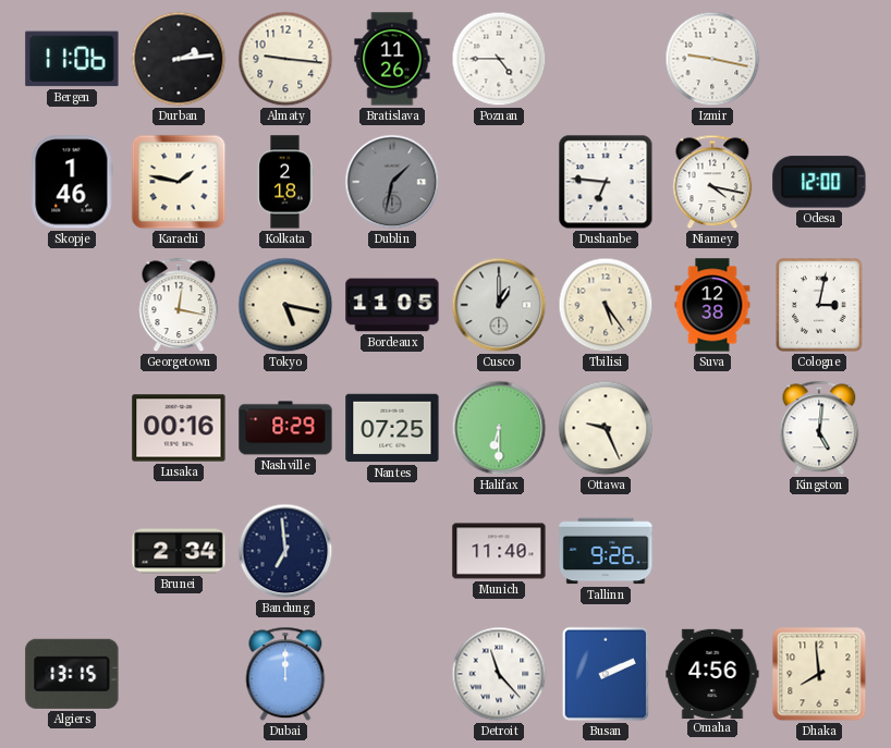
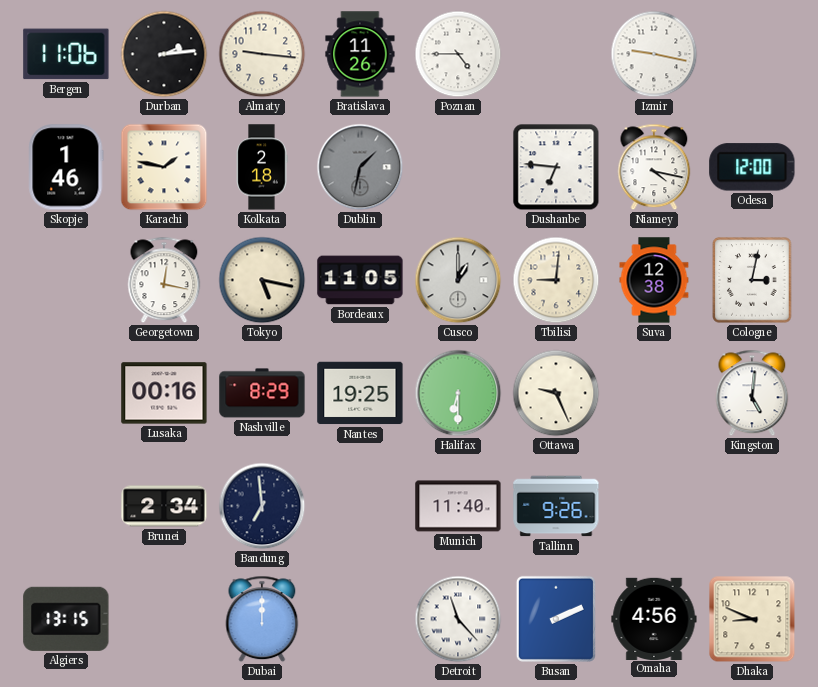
Tbilisi: 5:24 -> 9:01 (556, 280)
Nantes: 07:25 -> 19:25 (360, 393)
Dhaka: 7:59 -> 8:49 (752, 619)
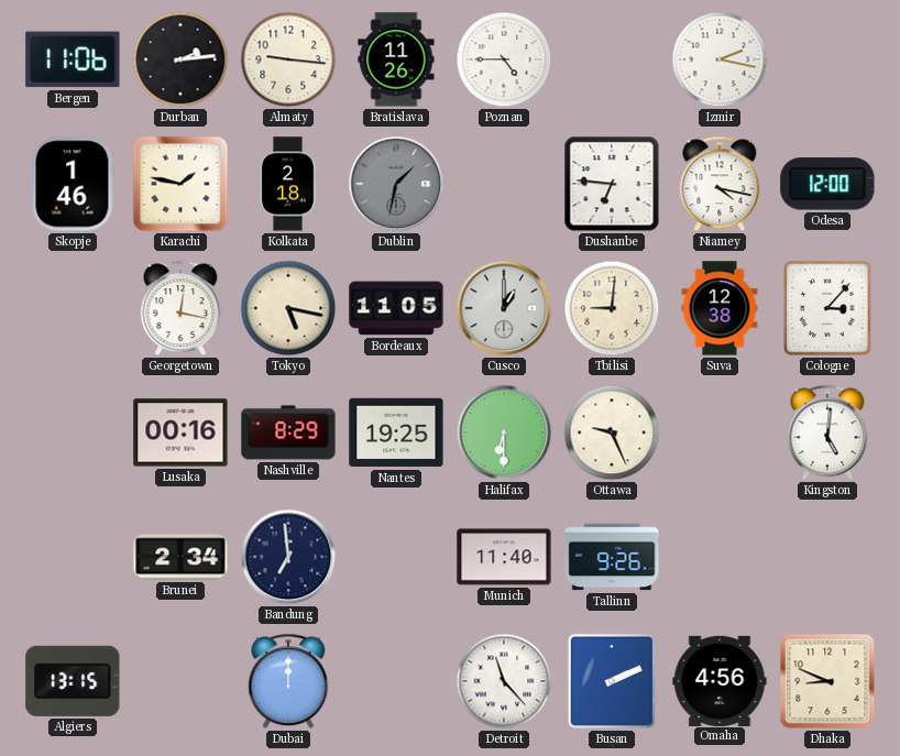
Izmir: 9:17 -> 2:17 (720, 59)
Cologne: 3:02 -> 3:07 (827, 308)
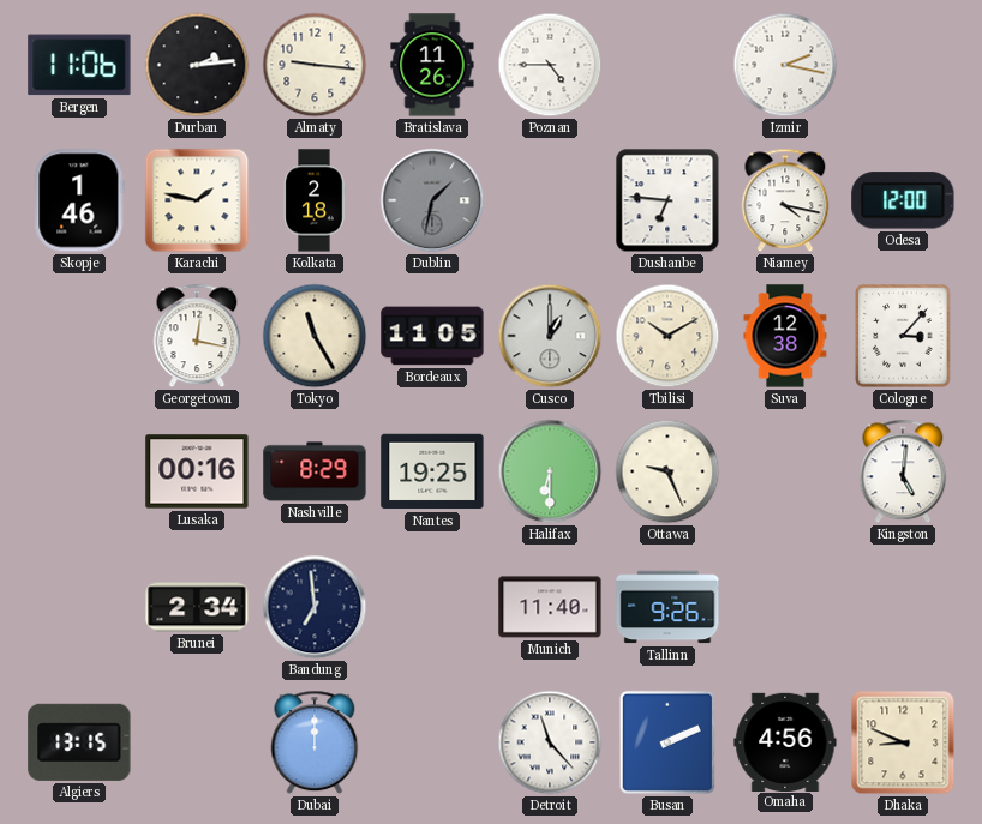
Tokyo: 5:17 -> 11:25 (315, 336)
Tbilisi: 9:01 -> 10:10 (667, 336)
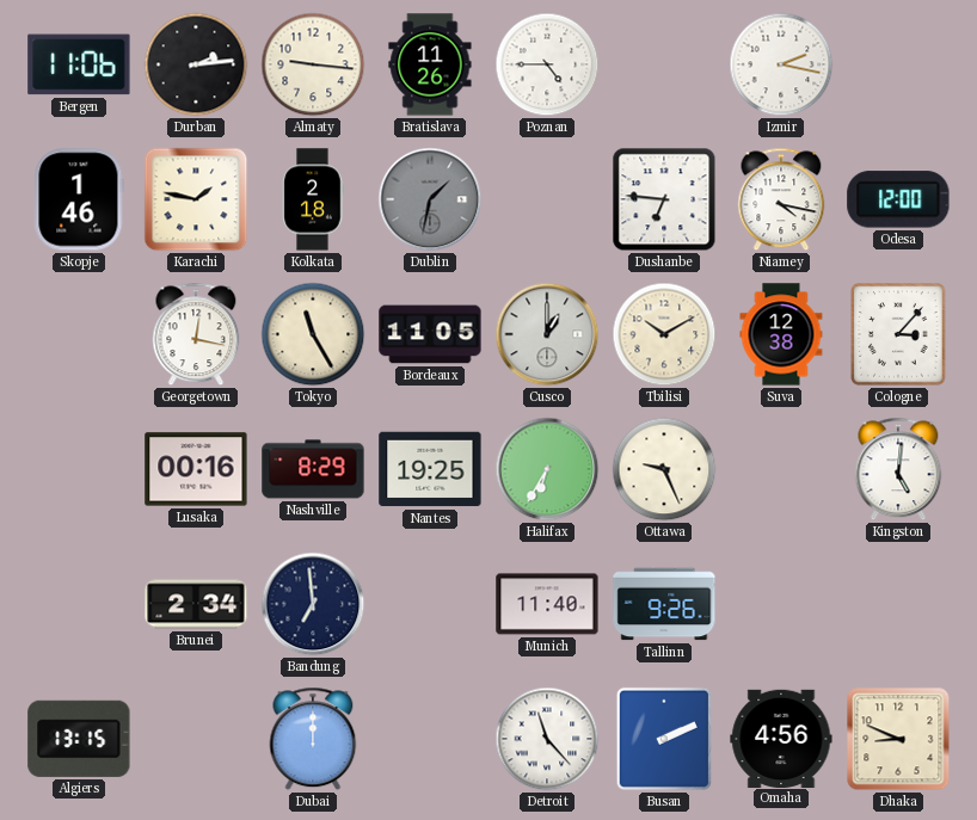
Halifax: 6:30 -> 6:35 (547, 469)
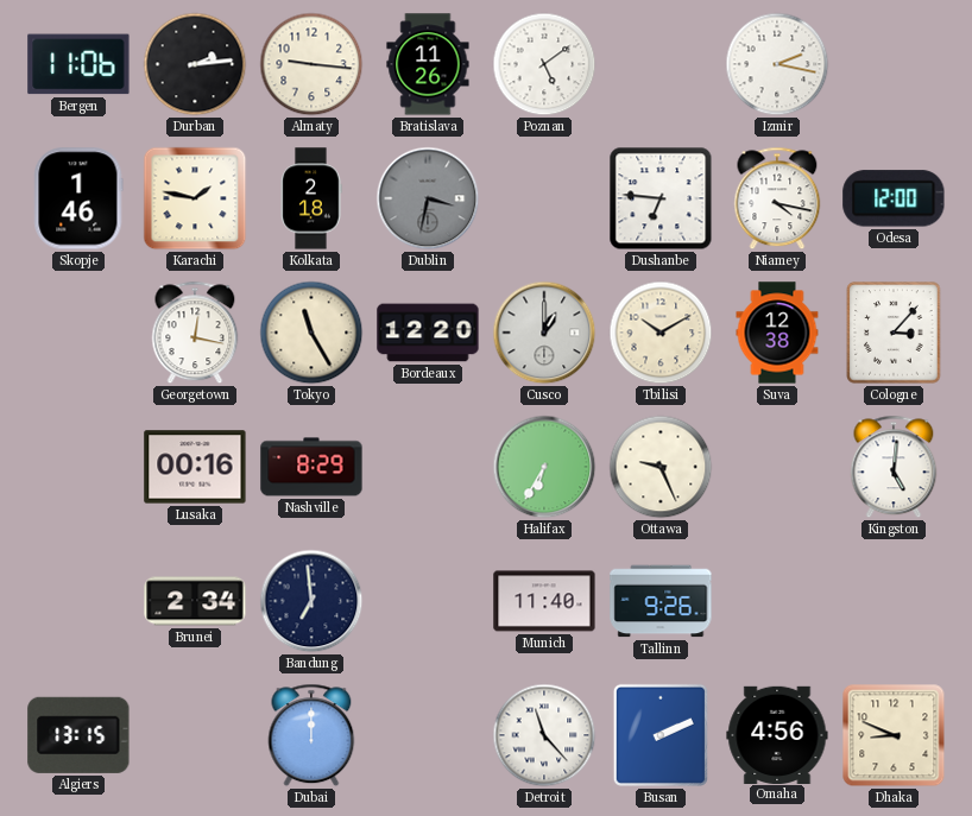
Poznan: 4:45 -> 5:09 (544, 64)
Dublin: 1:32 -> 3:32 (428, 198)
Bordeaux: 11:05 -> 12:20 (428, 333)
Nantes: 19:25 -> none (430, 469)
